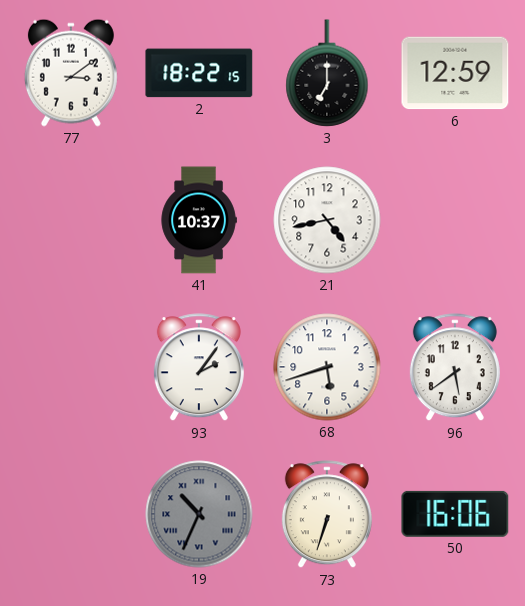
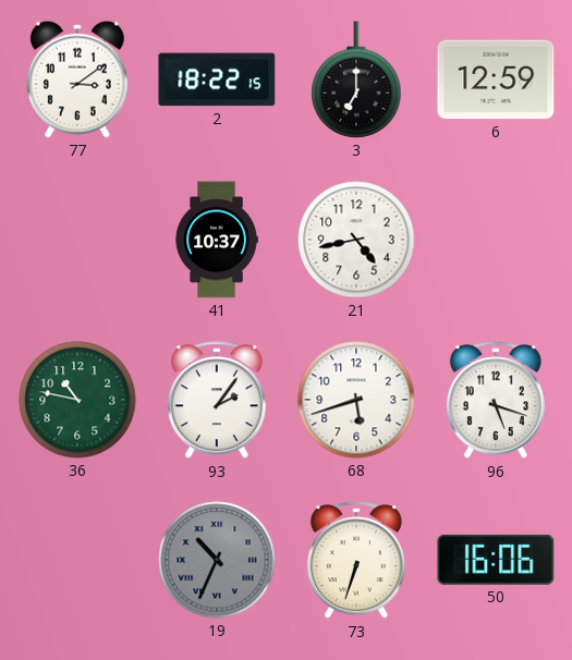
36: none -> 10:47 (77, 400)
96: 5:39 -> 5:18 (496, 401)
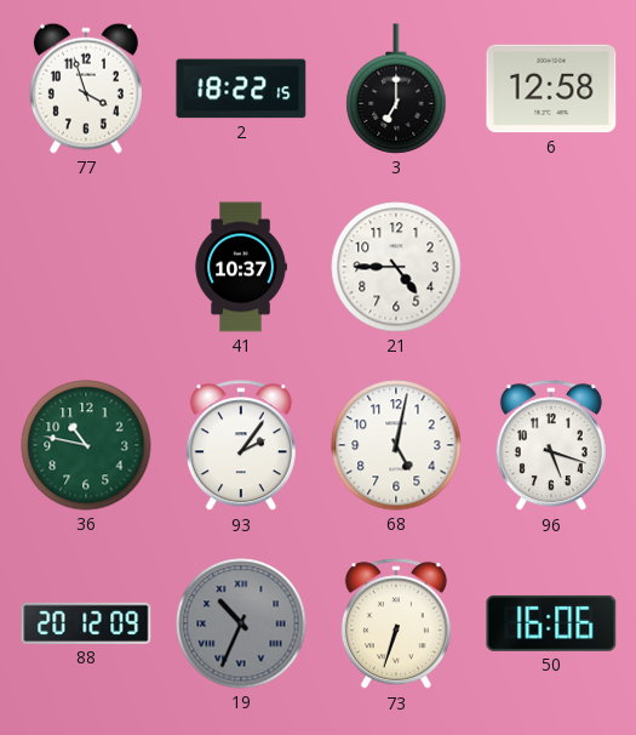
77: 3:09 -> 3:57 (86, 89)
6: 12:59 -> 12:58 (551, 89)
21: 4:43 -> 4:45 (396, 267)
68: 5:42 -> 5:02 (396, 445)
88: none -> 20:12 (86, 623)
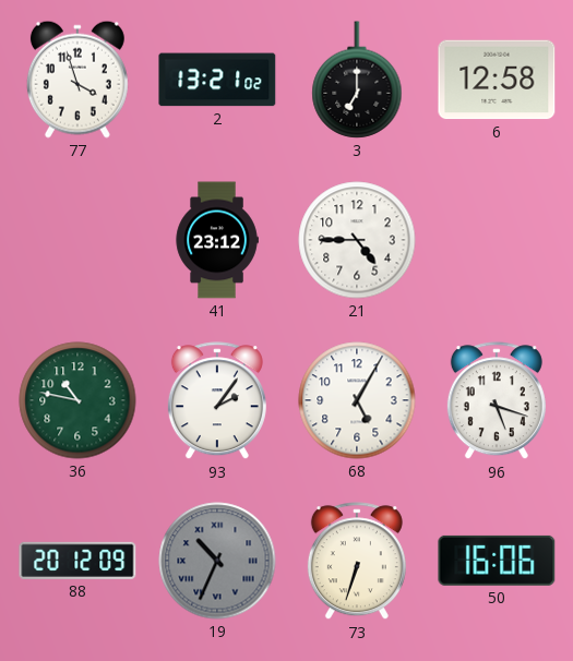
2: 18:22 -> 13:21 (217, 80)
41: 10:37 -> 23:12 (217, 240)
68: 5:02 -> 5:05 (357, 400)
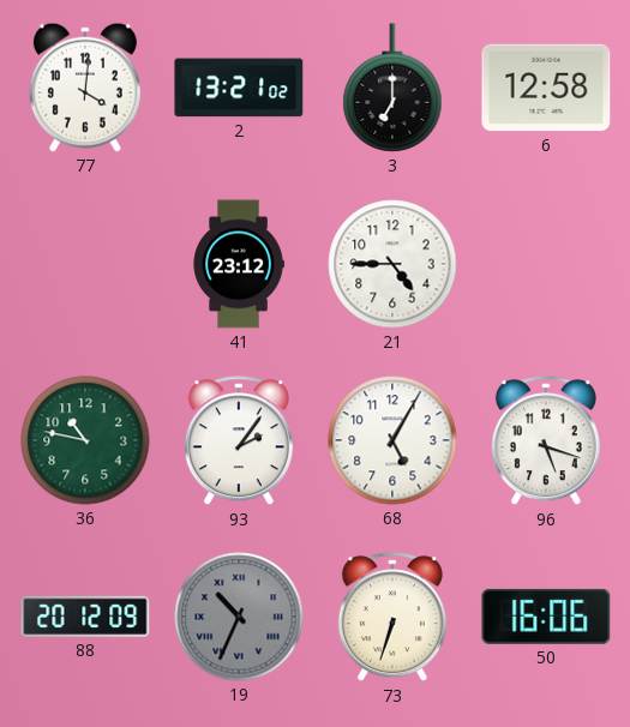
77: 3:57 -> 4:01 (85, 88)
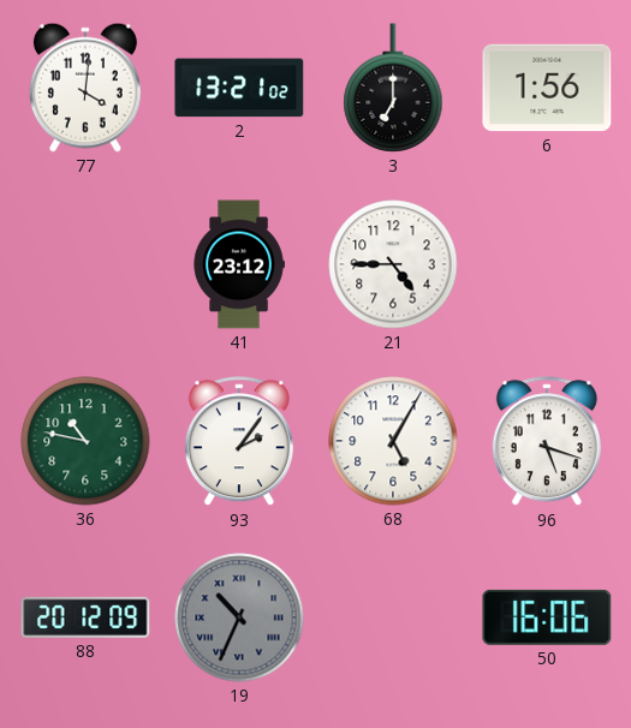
6: 12:58 -> 1:56 (547, 88)
73: 6:33 -> none (392, 618)
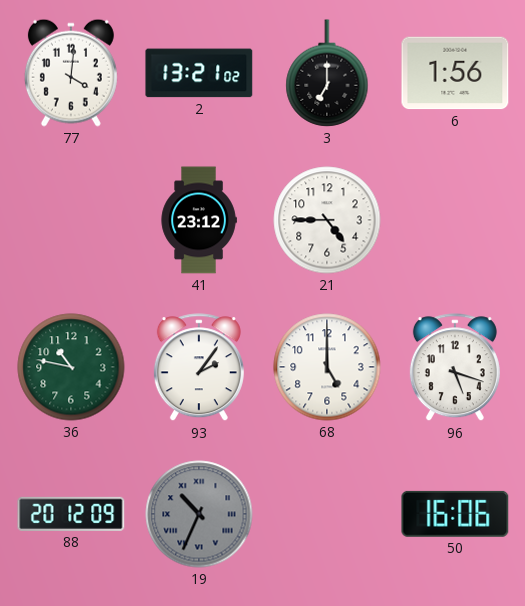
68: 5:05 -> 5:00 (327, 367)
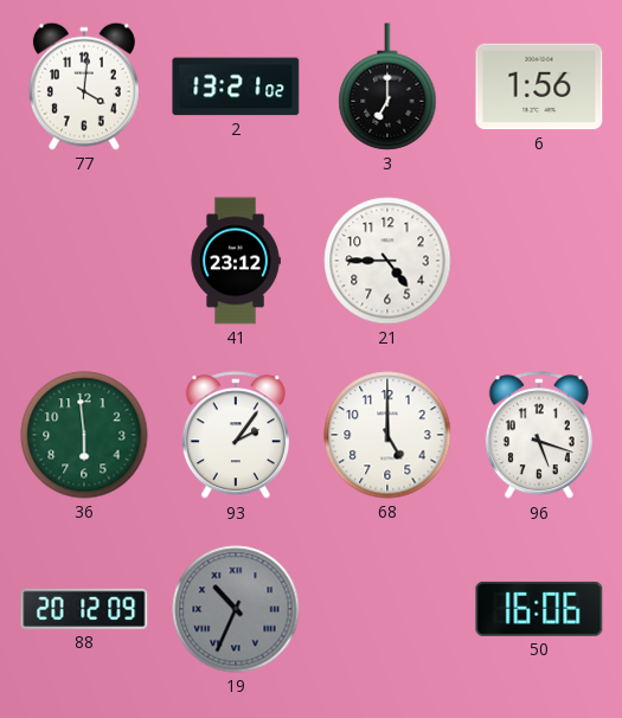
36: 10:47 -> 5:59 (84, 435)
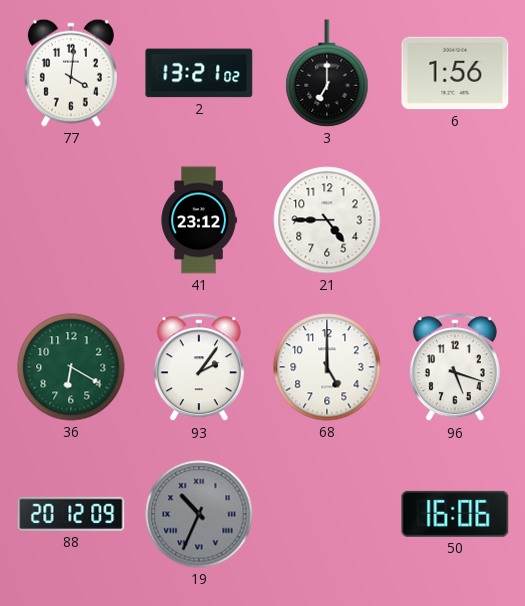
36: 5:59 -> 6:20 (71, 367)
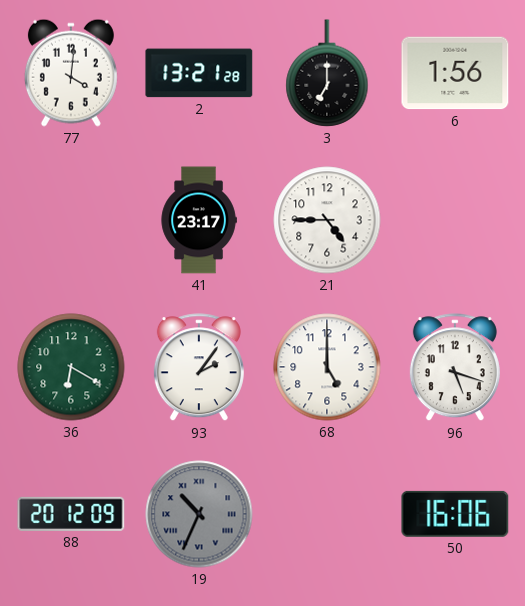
2: 13:21:02 -> 13:21:28 (199, 73)
41: 23:12 -> 23:17 (199, 220)
